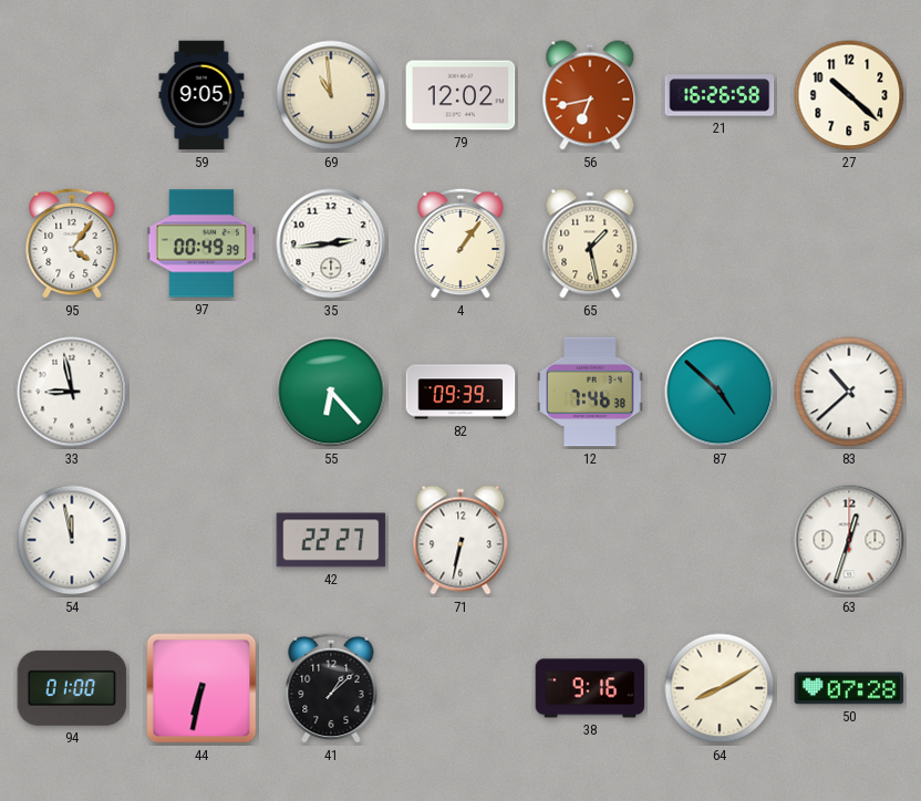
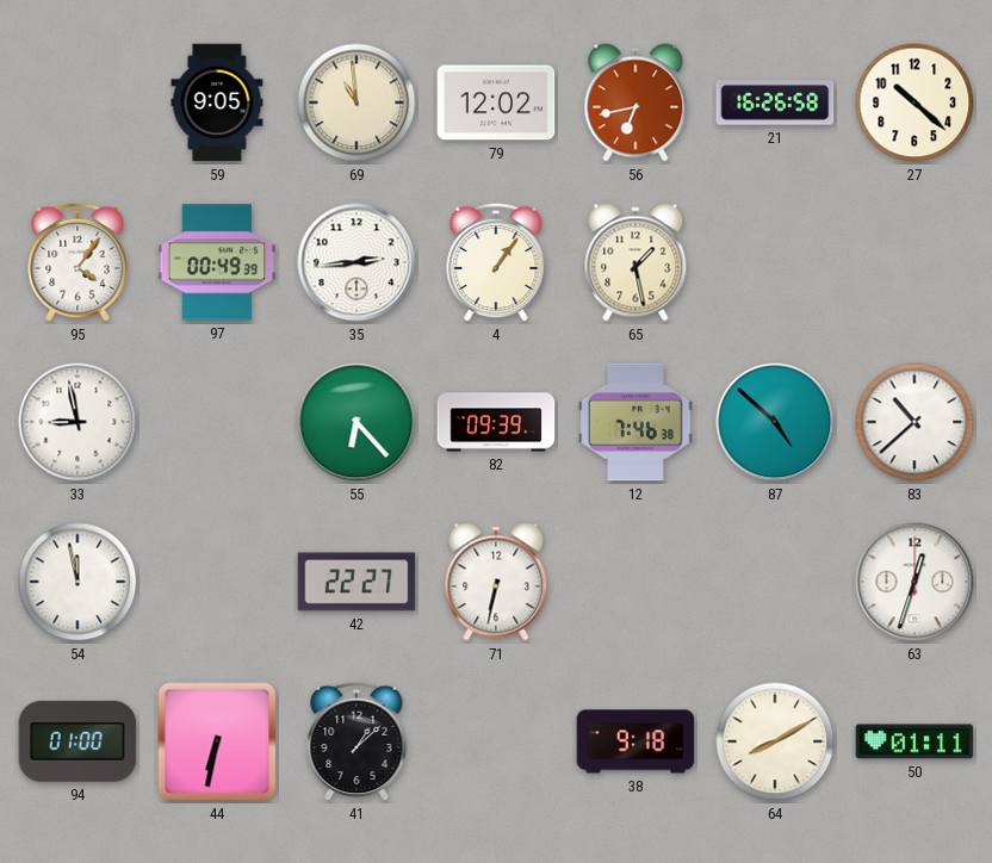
38: 9:16 -> 9:18 (635, 741)
50: 07:28 -> 01:11 (914, 741)
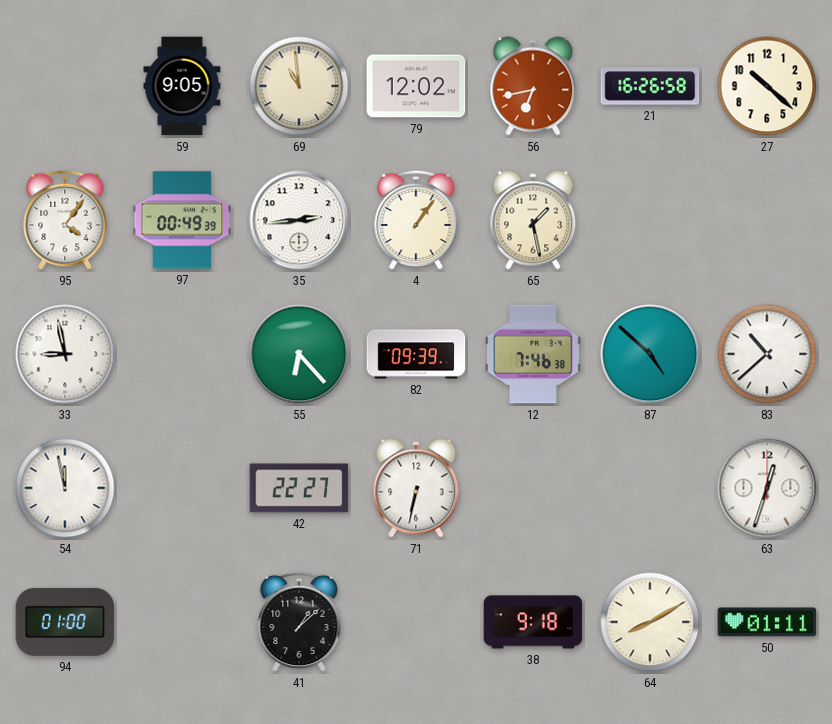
44: 6:32 -> none (217, 741)
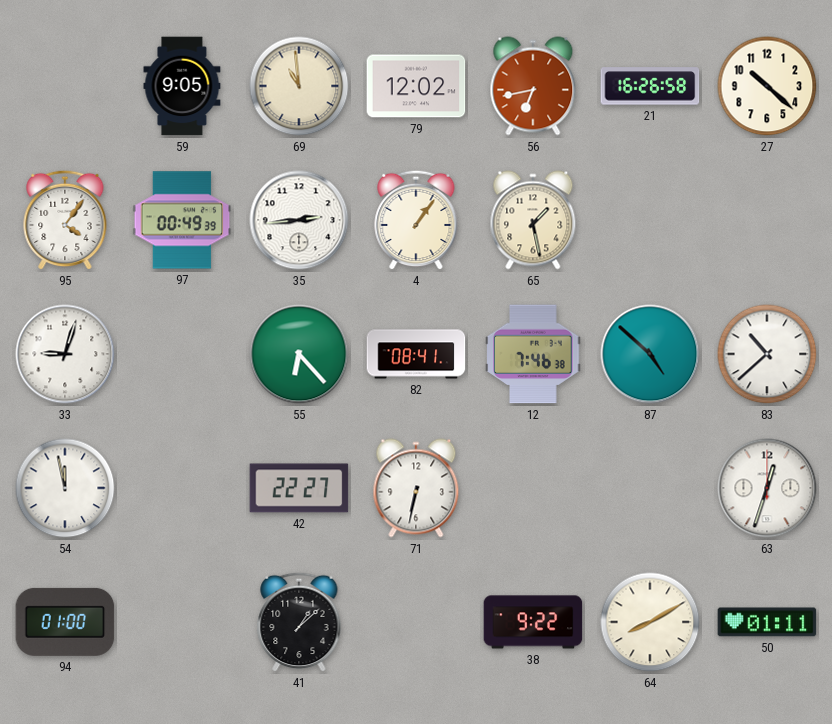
33: 8:58 -> 9:03 (65, 354)
82: 09:39 -> 08:41 (416, 354)
38: 9:18 -> 9:22 (533, 622)
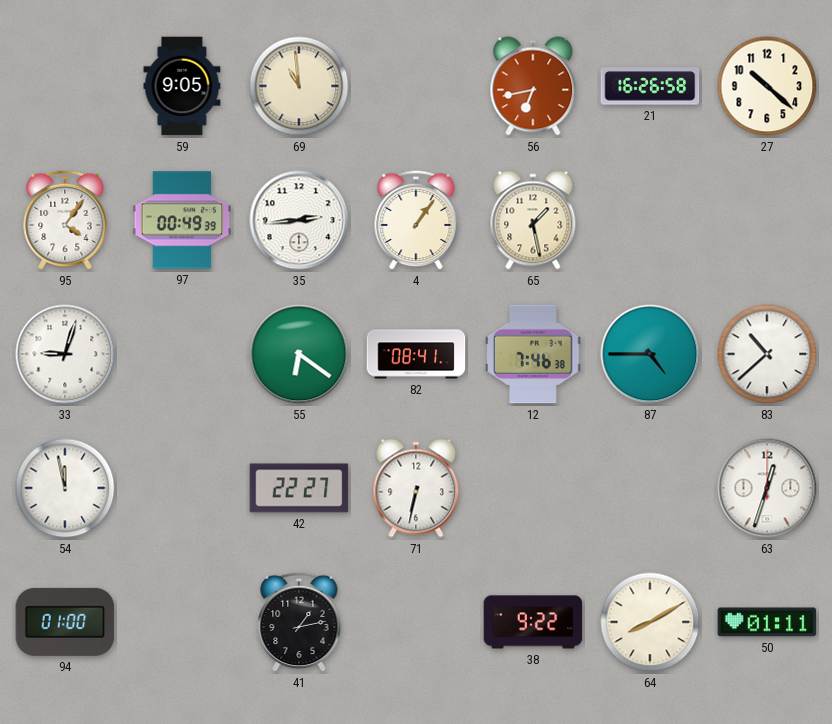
79: 12:02 -> none (416, 86)
55: 6:23 -> 6:21 (299, 354)
87: 4:52 -> 4:45 (650, 354)
41: 1:08 -> 1:13 (299, 622)
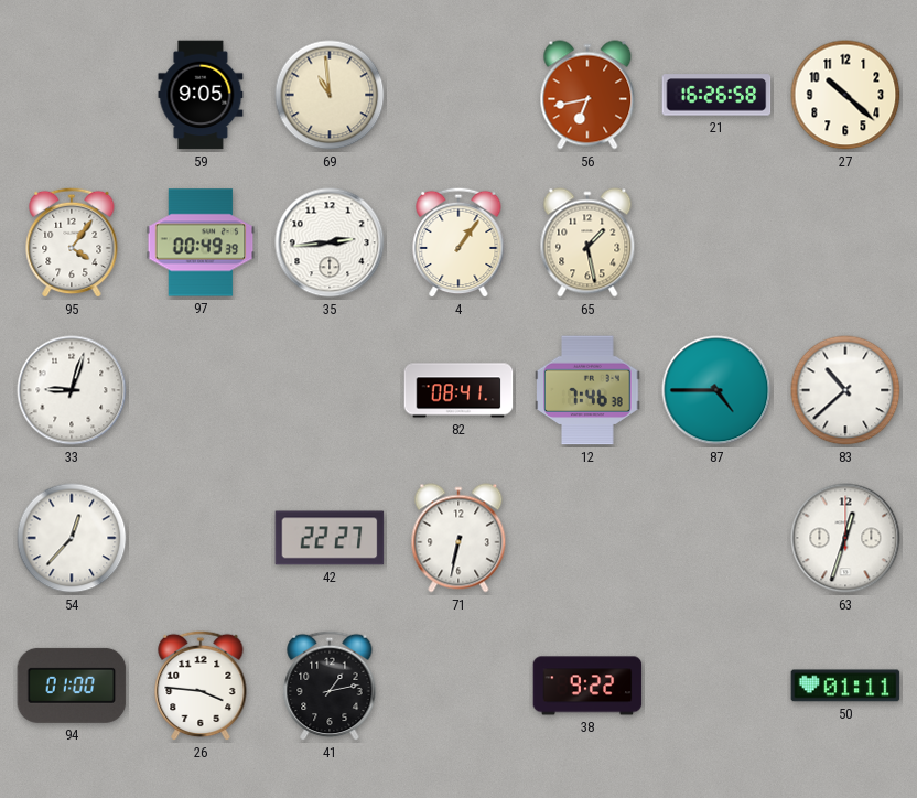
55: 6:21 -> none (299, 354)
54: 11:58 -> 12:37 (72, 538)
26: none -> 3:46 (201, 686)
64: 8:10 -> none (650, 622)
